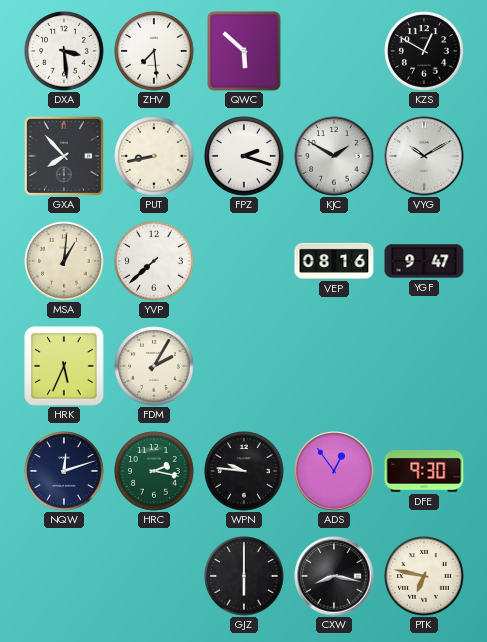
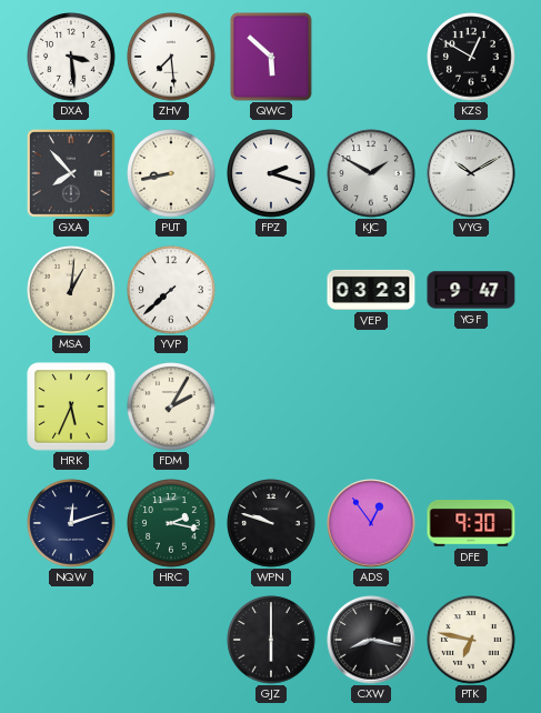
VEP: 08:16 -> 03:23 (371, 290)
WPN: 9:46 -> 9:48 (271, 523)
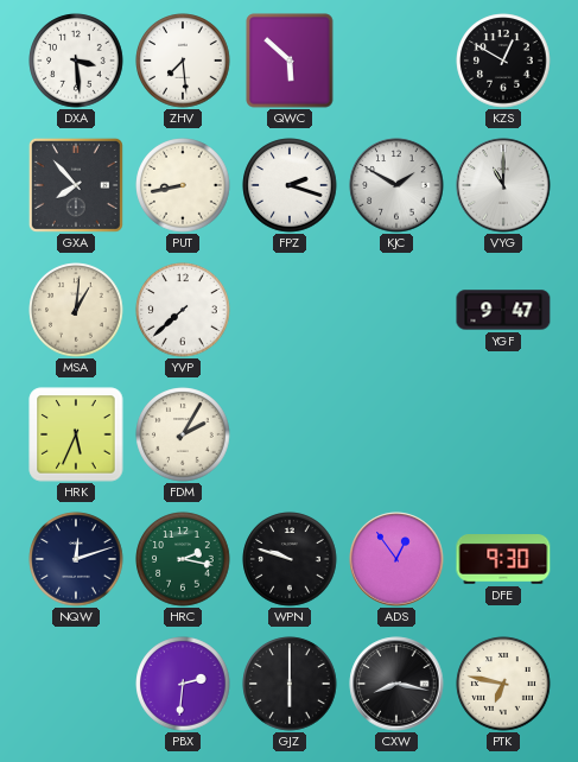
VYG: 10:10 -> 11:00 (503, 185)
VEP: 03:23 -> none (371, 290)
PBX: none -> 2:31 (183, 684)
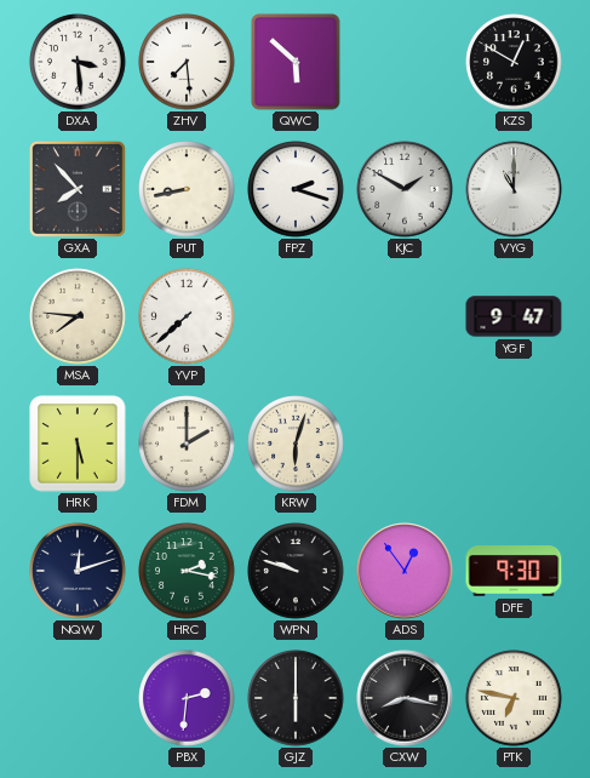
MSA: 1:01 -> 7:46 (78, 316)
HRK: 5:34 -> 5:30 (78, 444)
FDM: 2:05 -> 2:00 (187, 444)
KRW: none -> 6:03 (296, 444)
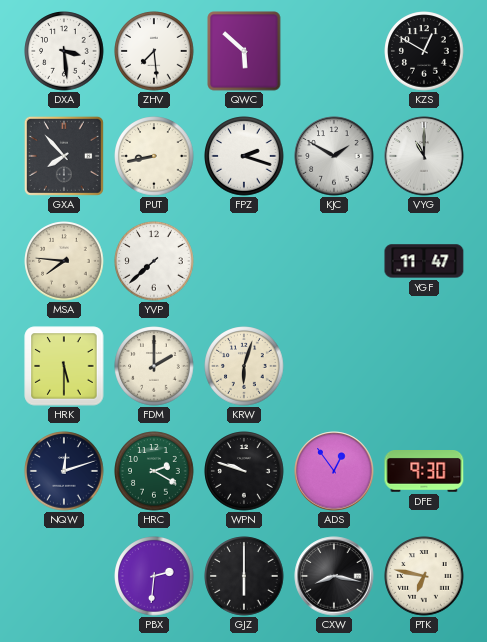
YGF: 9:47 -> 11:47 (424, 261)
HRC: 2:17 -> 2:20 (154, 471)
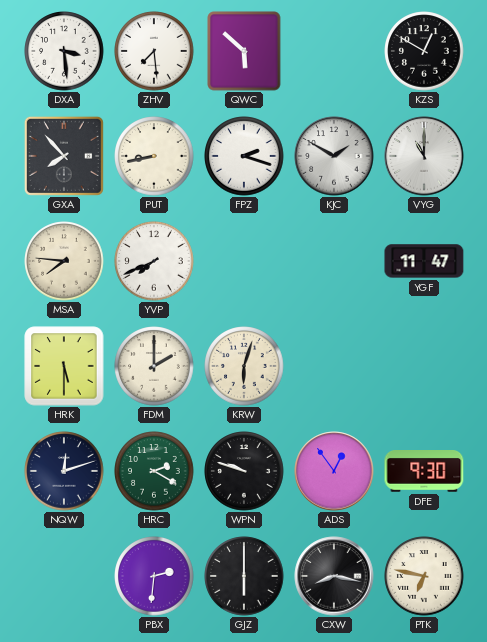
YVP: 7:38 -> 7:41 (154, 261)
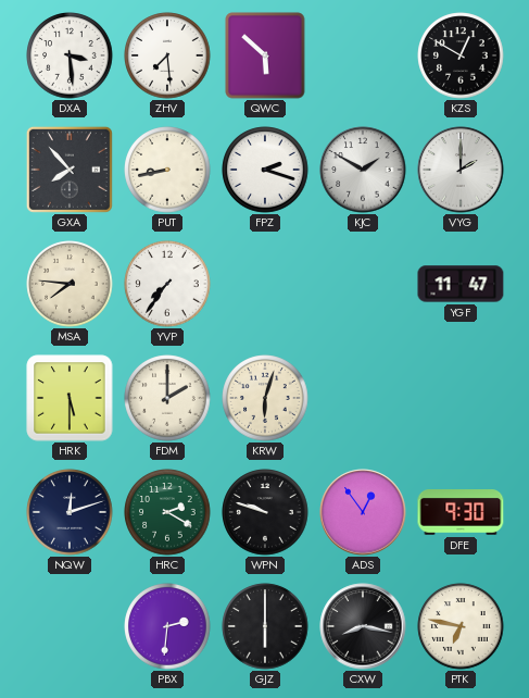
VYG: 11:00 -> 2:00 (461, 170)
YVP: 7:41 -> 7:36 (167, 284)
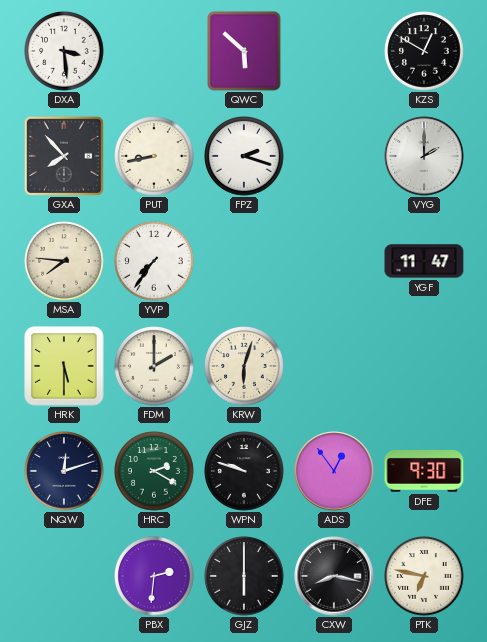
ZHV: 7:29 -> none (167, 55)
KJC: 1:50 -> none (363, 170)
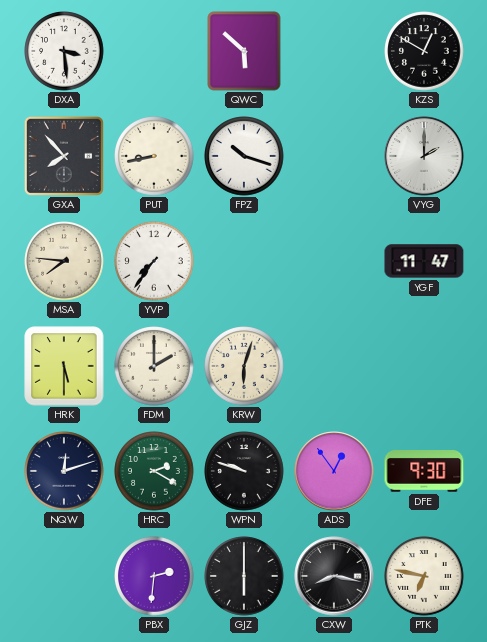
FPZ: 2:18 -> 10:18 (244, 156)
